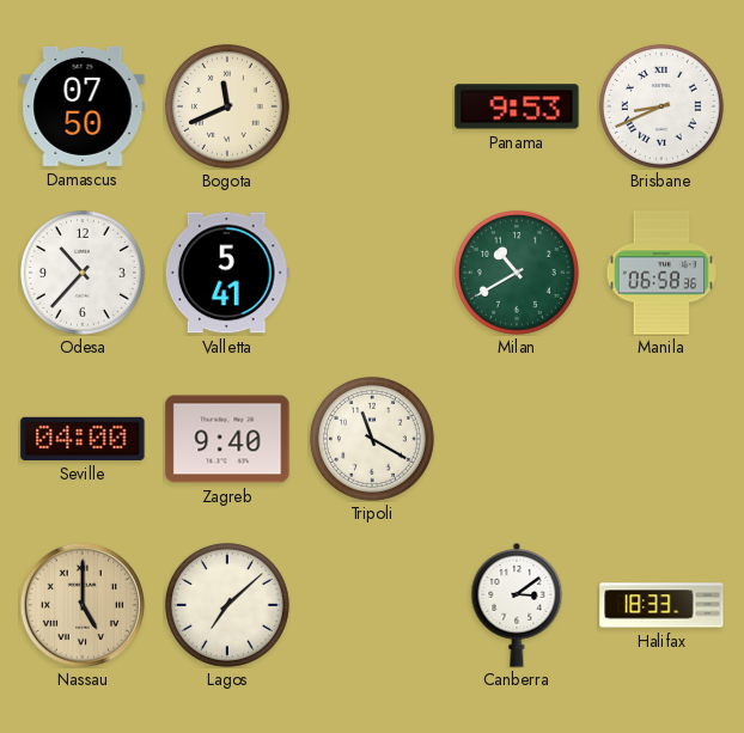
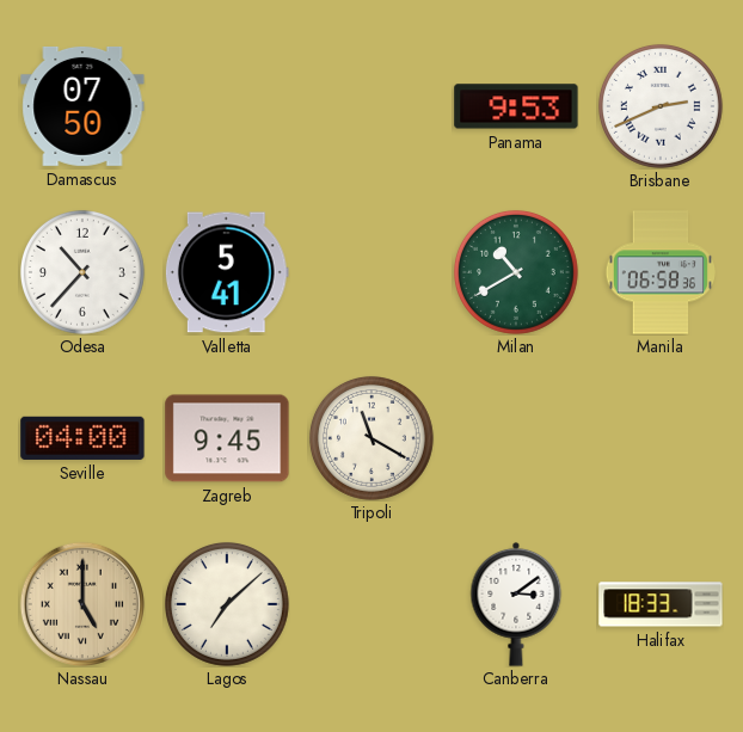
Bogota: 11:41 -> none (227, 106)
Brisbane: 8:41 -> 2:41 (661, 106)
Zagreb: 9:40 -> 9:45 (227, 438)
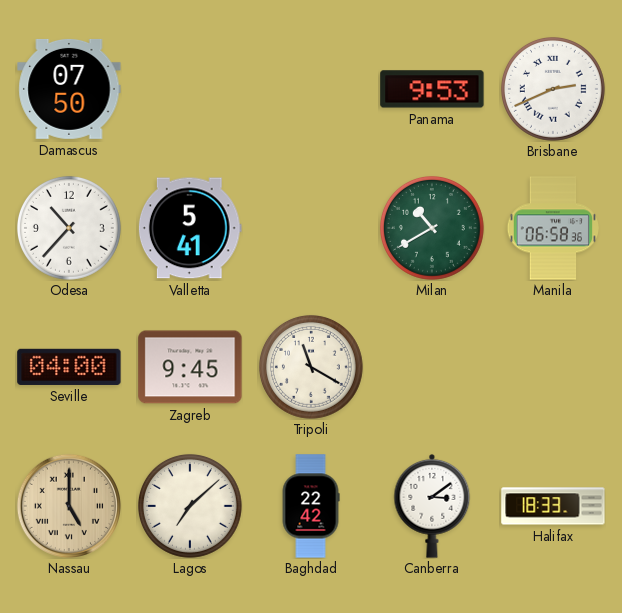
Baghdad: none -> 22:42 (311, 506)
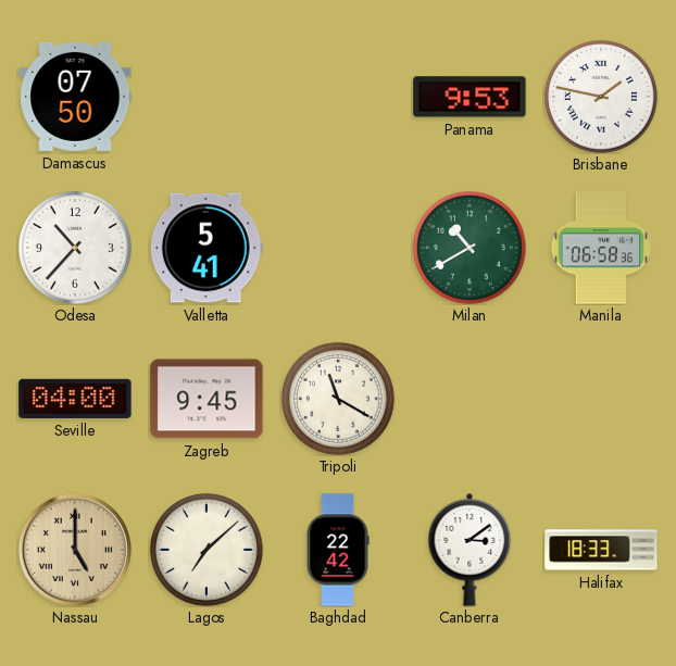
Brisbane: 2:41 -> 1:47 (601, 97)
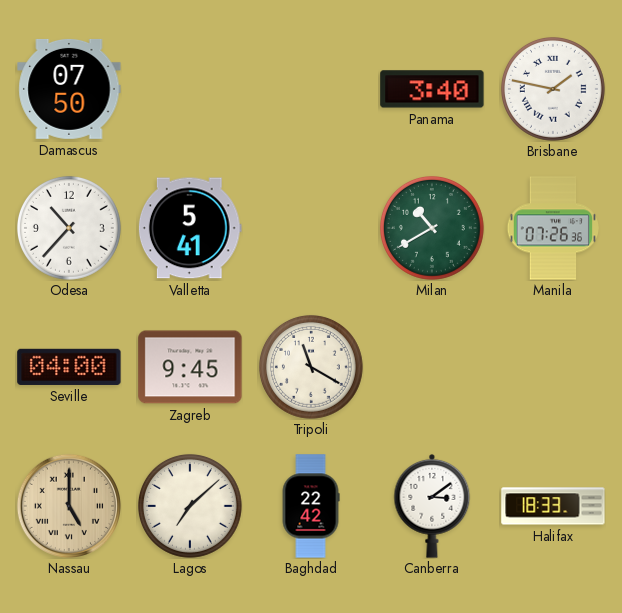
Panama: 9:53 -> 3:40 (432, 89)
Manila: 06:58 -> 07:26 (552, 228)
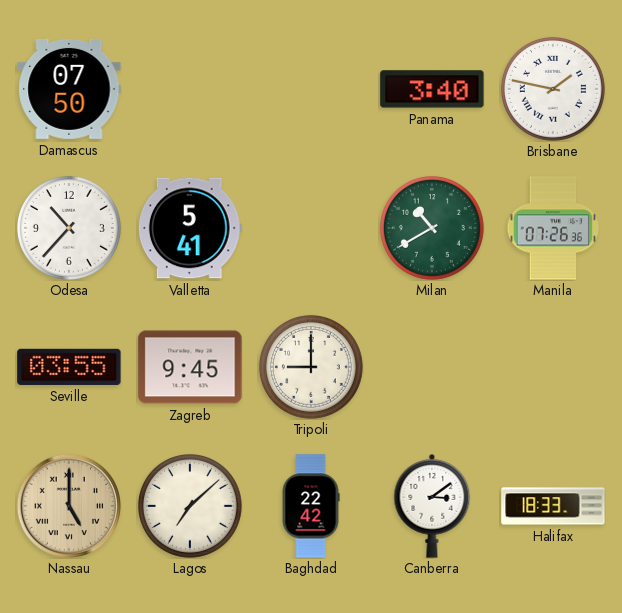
Seville: 04:00 -> 03:55 (69, 367)
Tripoli: 11:20 -> 9:00 (311, 367)
